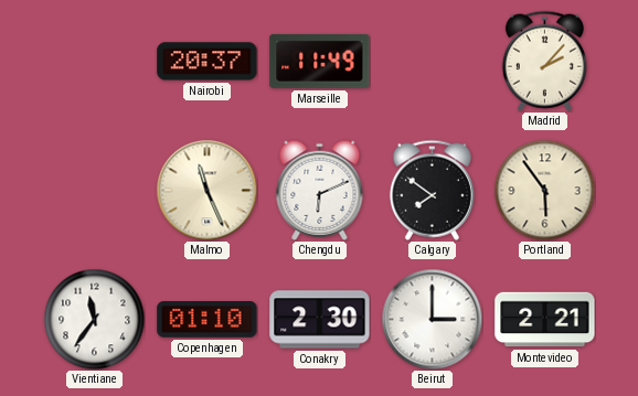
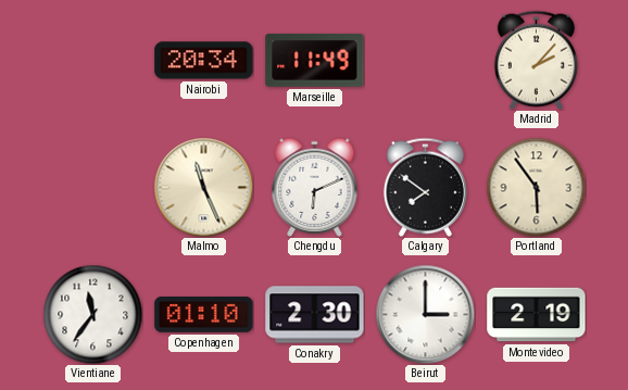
Nairobi: 20:37 -> 20:34 (204, 61)
Montevideo: 2:21 -> 2:19 (537, 315)
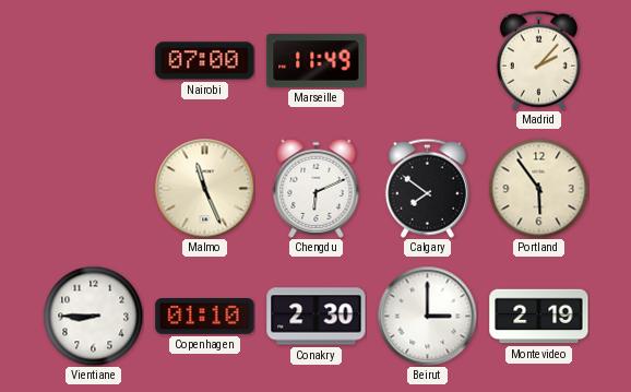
Nairobi: 20:34 -> 07:00 (205, 61)
Vientiane: 11:36 -> 8:45 (93, 316)
